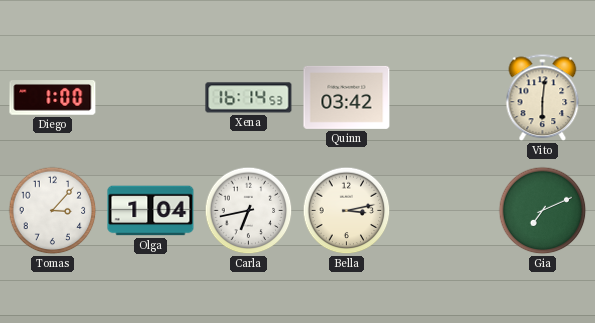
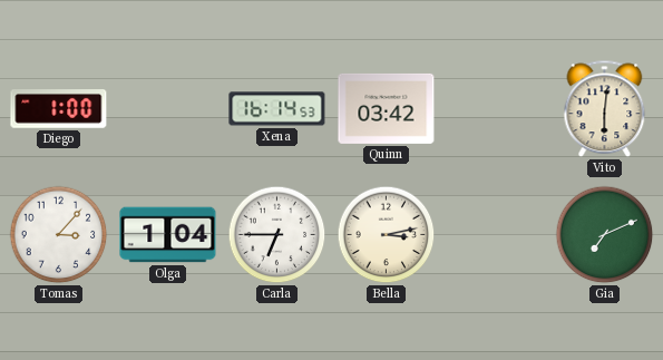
Carla: 6:43 -> 6:45 (277, 235)
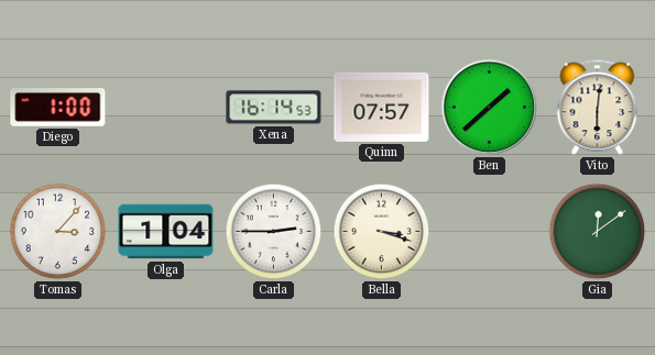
Quinn: 03:42 -> 07:57 (382, 107)
Ben: none -> 1:38 (490, 108)
Carla: 6:45 -> 2:45 (274, 232)
Bella: 3:13 -> 3:18 (382, 232)
Gia: 7:11 -> 12:09 (598, 232)
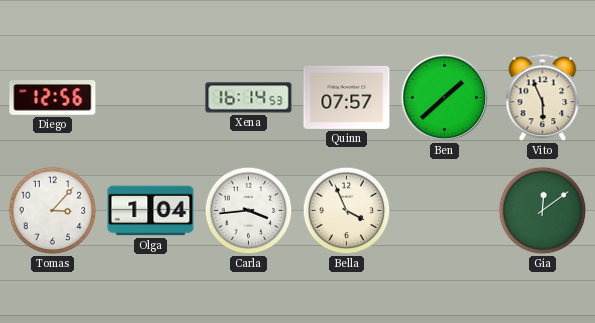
Diego: 1:00 -> 12:56 (53, 98)
Vito: 6:01 -> 5:56 (543, 98)
Carla: 2:45 -> 3:44 (249, 211)
Bella: 3:18 -> 3:56 (347, 211)
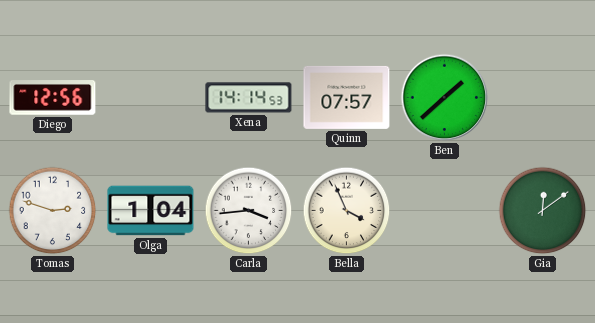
Xena: 16:14 -> 14:14 (249, 98)
Vito: 5:56 -> none (543, 98)
Tomas: 3:07 -> 2:48 (53, 211)
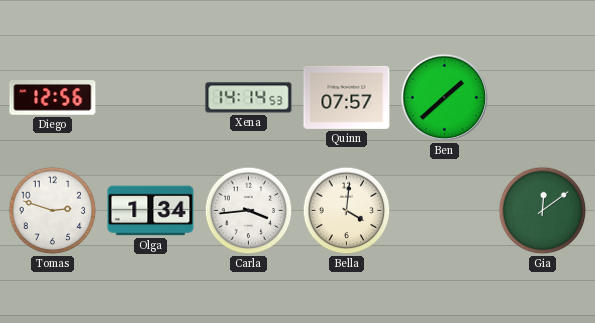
Olga: 1:04 -> 1:34 (151, 211)
Bella: 3:56 -> 4:01 (347, 211)
